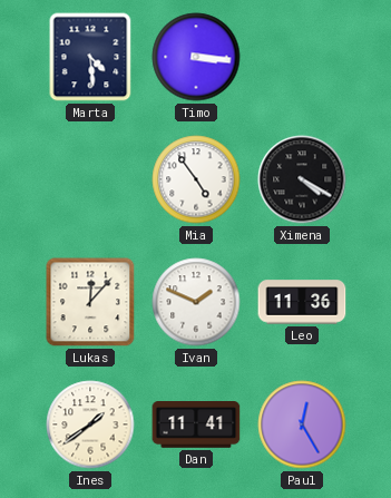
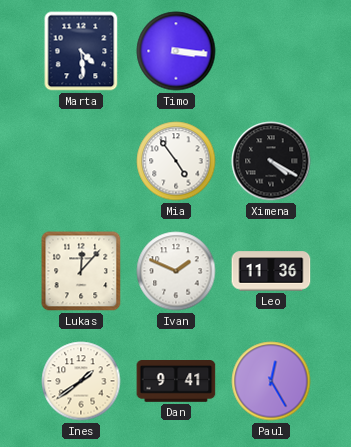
Dan: 11:41 -> 9:41 (176, 382)
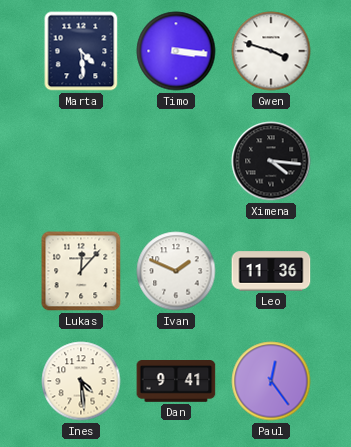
Gwen: none -> 3:48 (271, 51)
Mia: 4:54 -> none (176, 161)
Ximena: 4:20 -> 4:16 (271, 161)
Ines: 1:39 -> 4:29 (81, 381)
Paul: 12:25 -> 12:24 (271, 381)
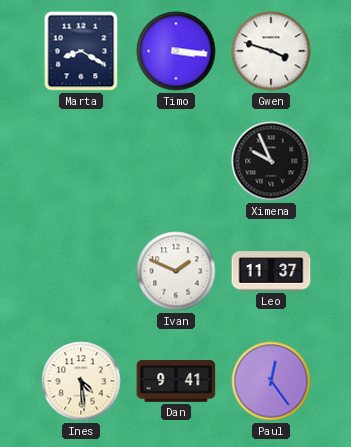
Marta: 4:29 -> 8:20 (81, 51)
Ximena: 4:16 -> 9:56 (271, 161)
Lukas: 12:07 -> none (81, 271)
Leo: 11:36 -> 11:37 (271, 271)
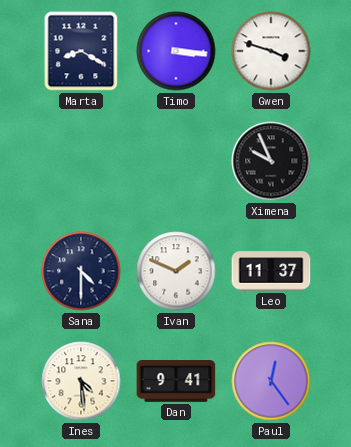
Sana: none -> 4:30 (81, 271)
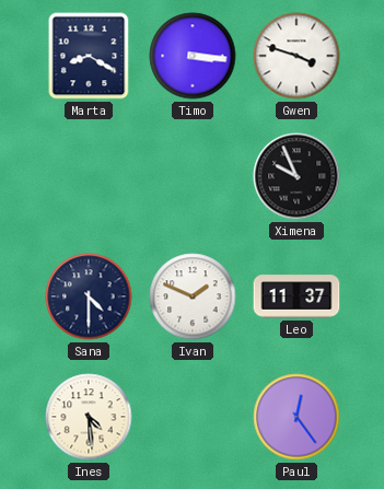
Dan: 9:41 -> none (176, 382)
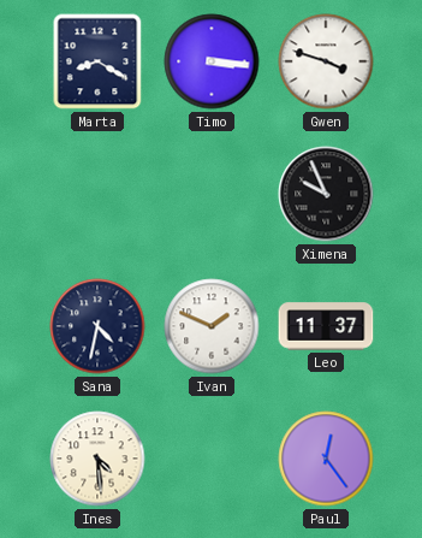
Sana: 4:30 -> 4:32 (97, 326)
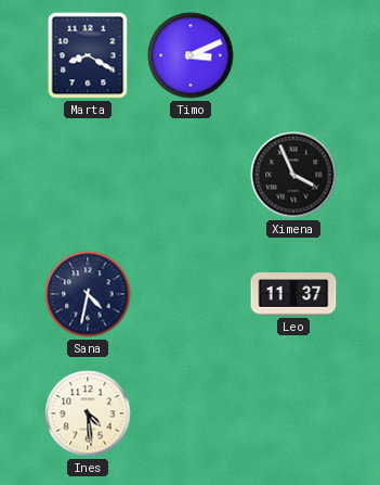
Timo: 3:16 -> 3:11 (191, 55)
Gwen: 3:48 -> none (326, 61)
Ximena: 9:56 -> 3:56 (293, 175)
Ivan: 1:49 -> none (212, 326)
Paul: 12:24 -> none (326, 459)
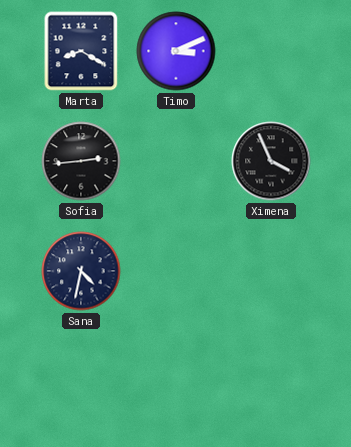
Sofia: none -> 2:44 (81, 161)
Leo: 11:37 -> none (293, 294)
Ines: 4:29 -> none (88, 413)
